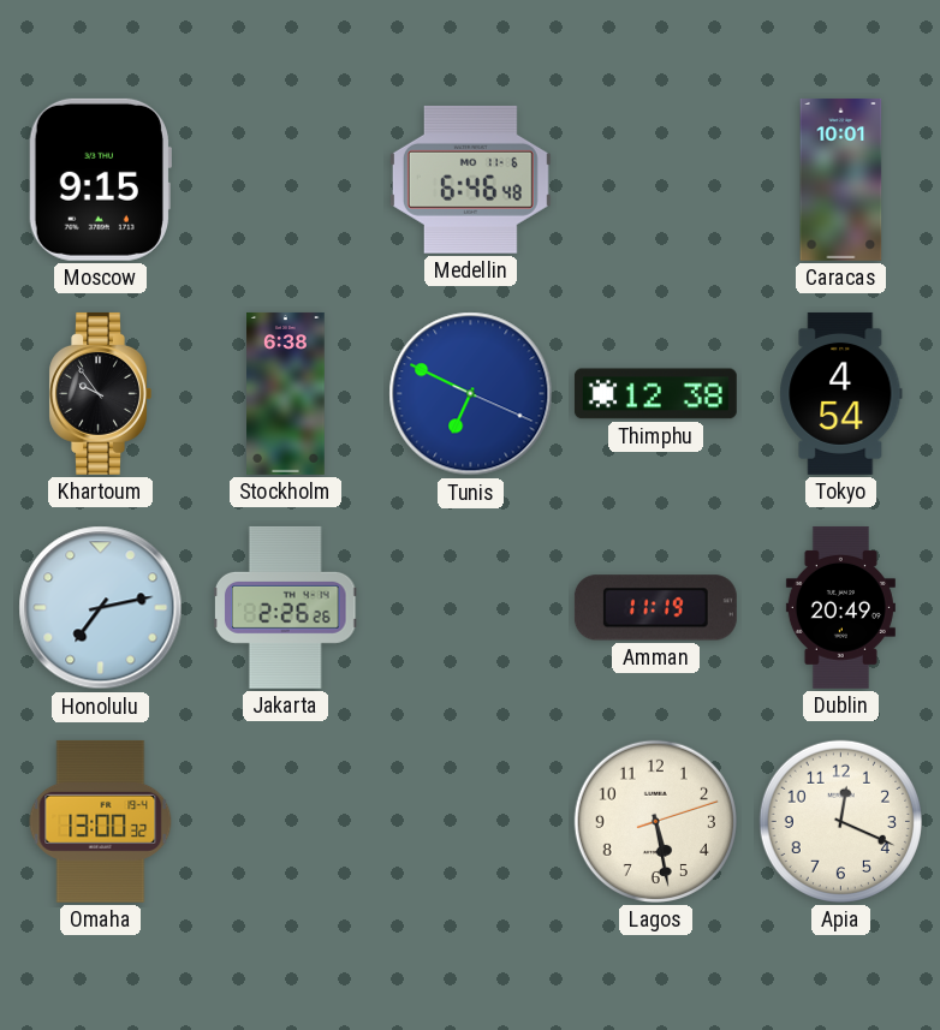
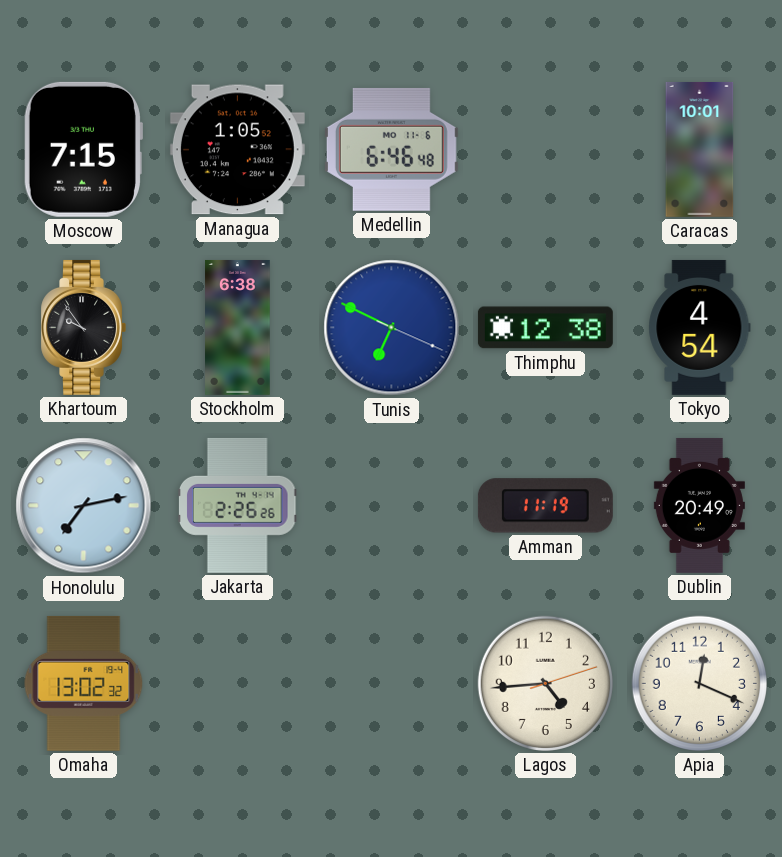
Moscow: 9:15 -> 7:15 (83, 149)
Managua: none -> 1:05 (237, 150)
Omaha: 13:00 -> 13:02 (84, 683)
Lagos: 5:28 -> 4:44 (545, 683)
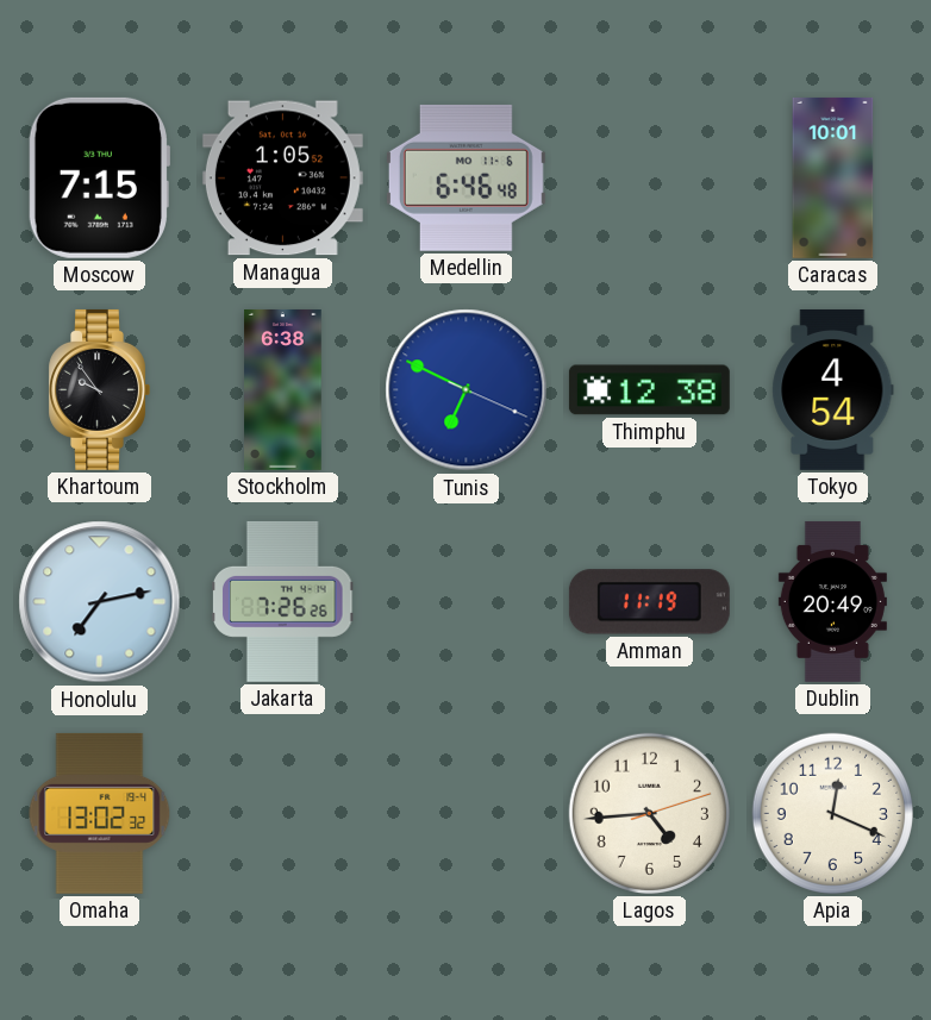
Jakarta: 2:26 -> 7:26 (283, 601)
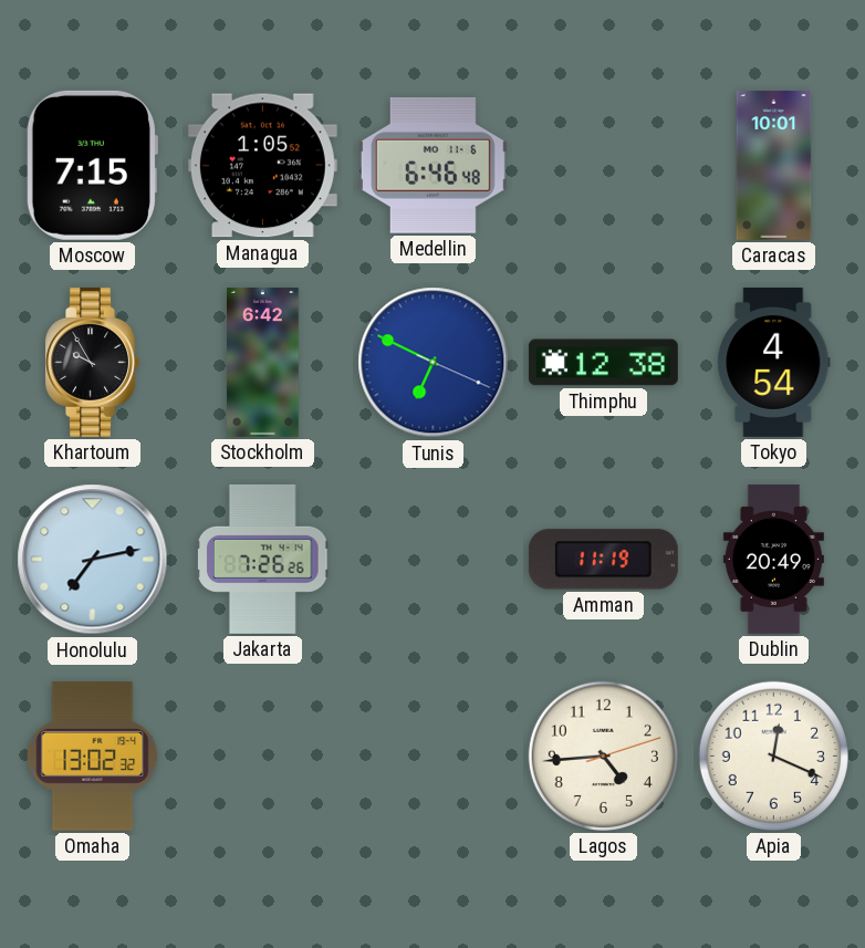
Khartoum: 9:54 -> 9:55 (92, 362)
Stockholm: 6:38 -> 6:42 (263, 362)
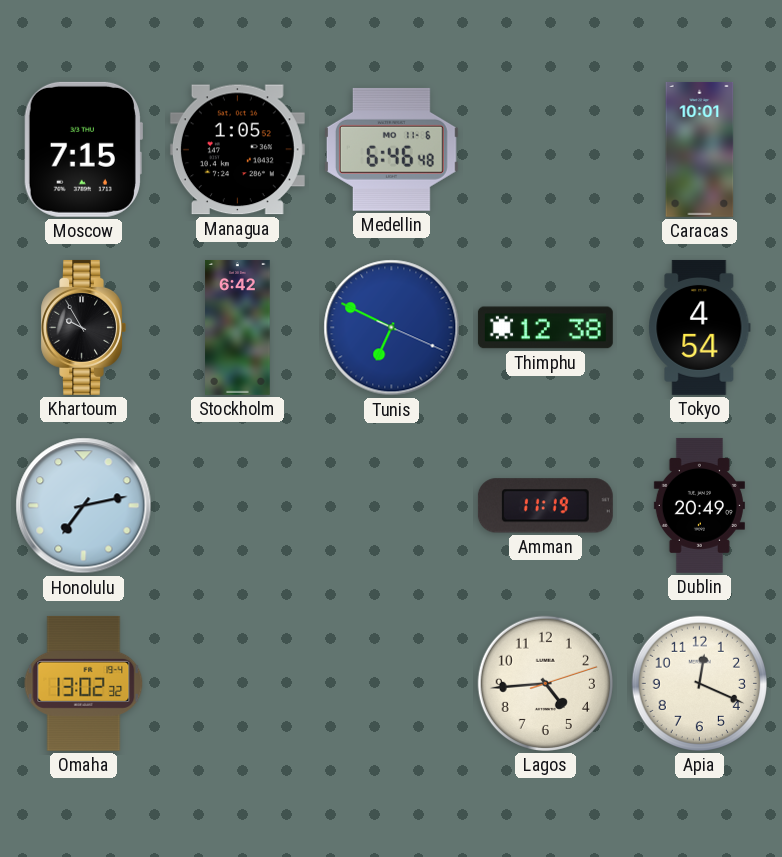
Jakarta: 7:26 -> none (263, 559)
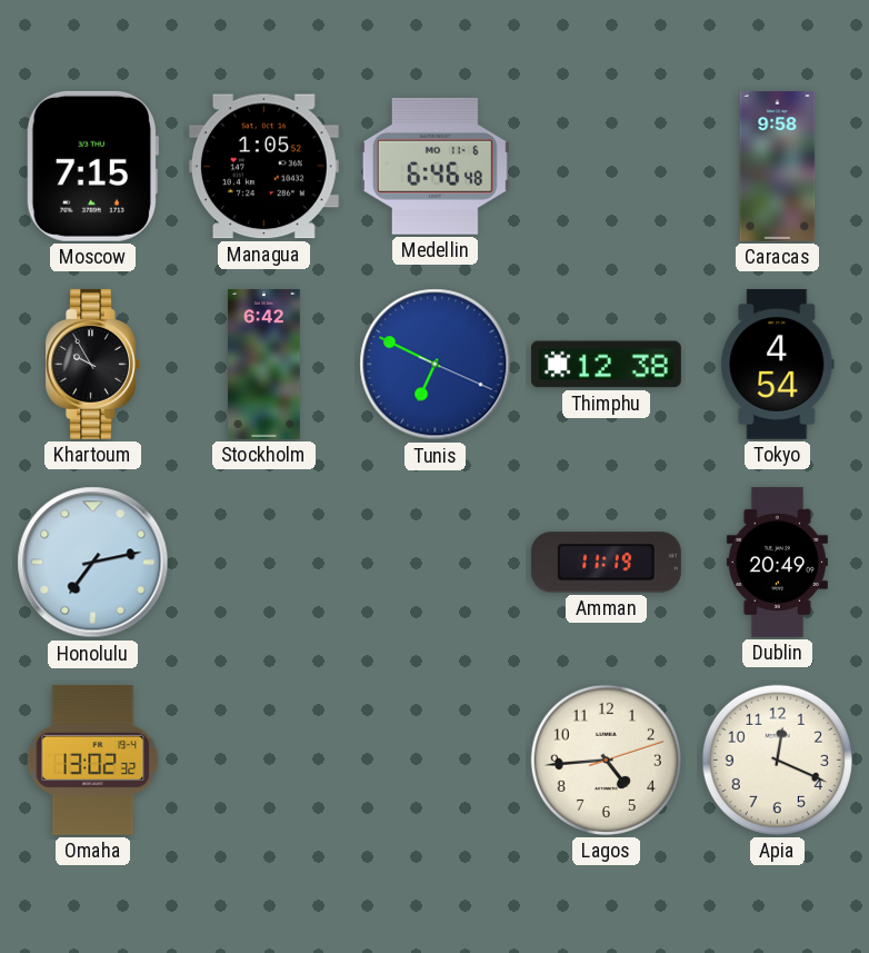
Caracas: 10:01 -> 9:58 (778, 166)
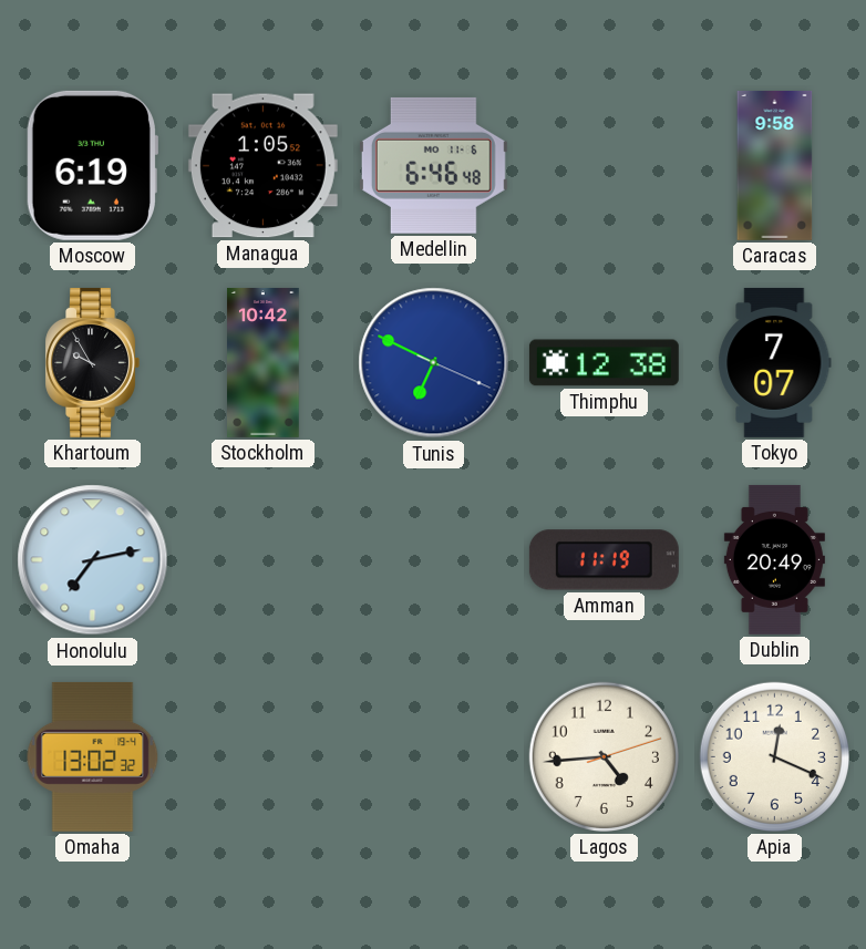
Moscow: 7:15 -> 6:19 (92, 165)
Stockholm: 6:42 -> 10:42 (264, 362)
Tokyo: 4:54 -> 7:07 (775, 362)
